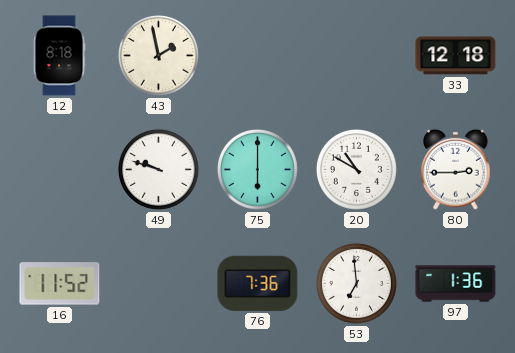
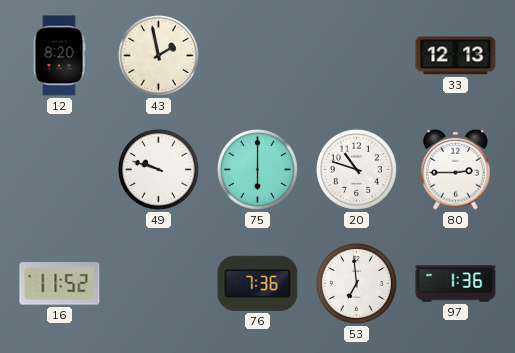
12: 8:18 -> 8:20 (59, 56)
33: 12:18 -> 12:13 (456, 56)
20: 10:50 -> 10:48 (356, 169)
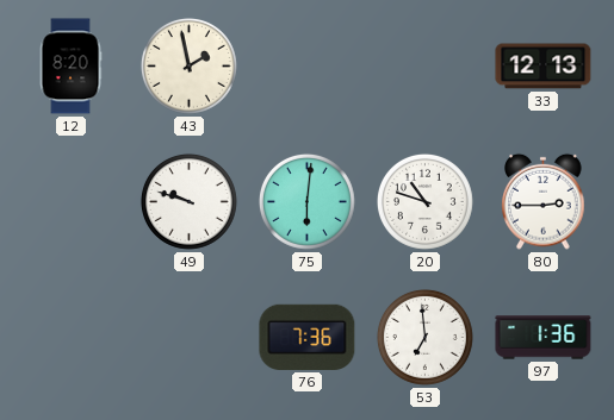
75: 6:00 -> 6:01 (306, 201)
16: 11:52 -> none (60, 284)
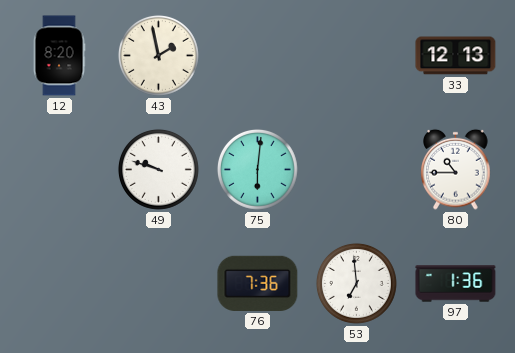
20: 10:48 -> none (424, 201)
80: 2:45 -> 10:45 (456, 169)
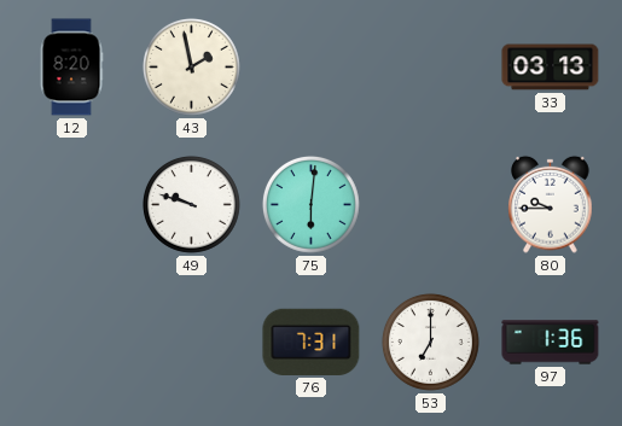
33: 12:13 -> 03:13 (551, 68)
80: 10:45 -> 9:45 (551, 204)
76: 7:36 -> 7:31 (312, 342)
53: 6:59 -> 7:00 (430, 342)
